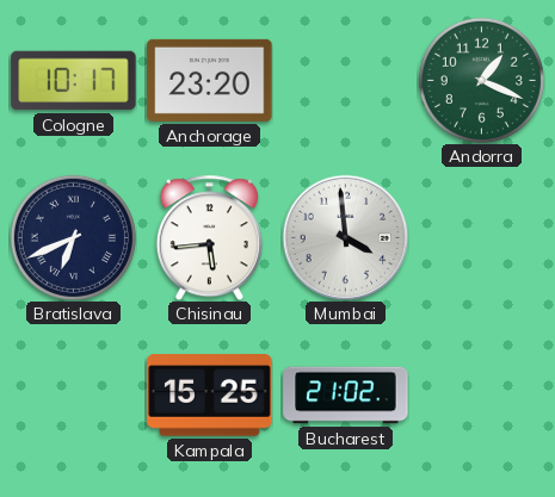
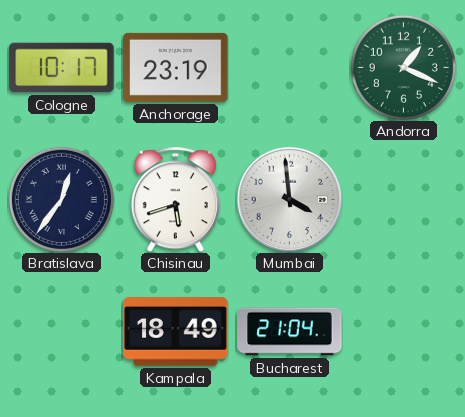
Anchorage: 23:20 -> 23:19 (176, 67)
Bratislava: 6:41 -> 12:36 (61, 199)
Chisinau: 5:44 -> 5:42 (175, 199)
Kampala: 15:25 -> 18:49 (176, 332)
Bucharest: 21:02 -> 21:04 (290, 332)
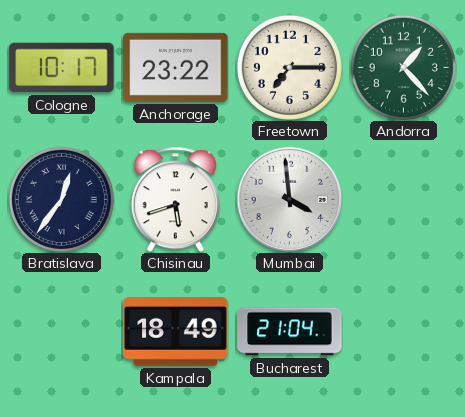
Anchorage: 23:19 -> 23:22 (176, 67)
Freetown: none -> 7:15 (289, 67)
Andorra: 1:19 -> 1:23 (403, 67)
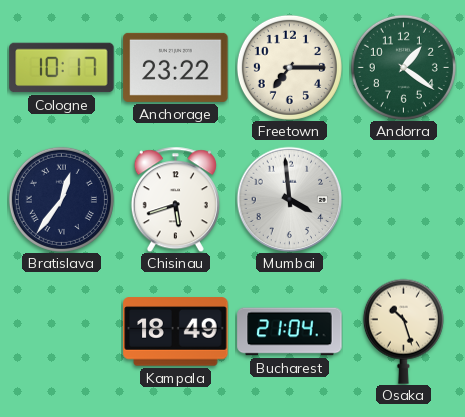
Andorra: 1:23 -> 1:21 (403, 67)
Osaka: none -> 10:27 (403, 331)
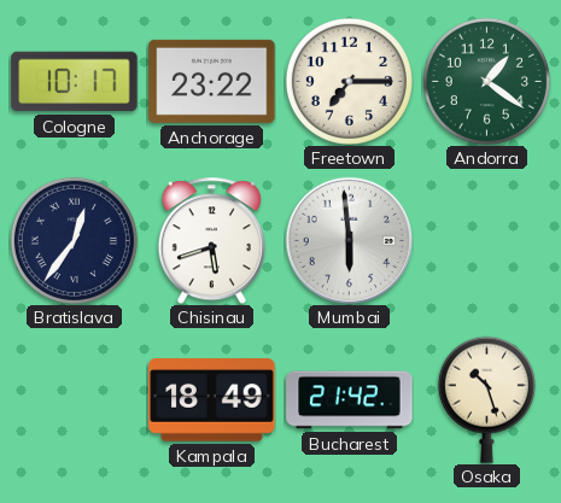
Mumbai: 3:59 -> 5:59 (349, 240)
Bucharest: 21:04 -> 21:42 (350, 400)
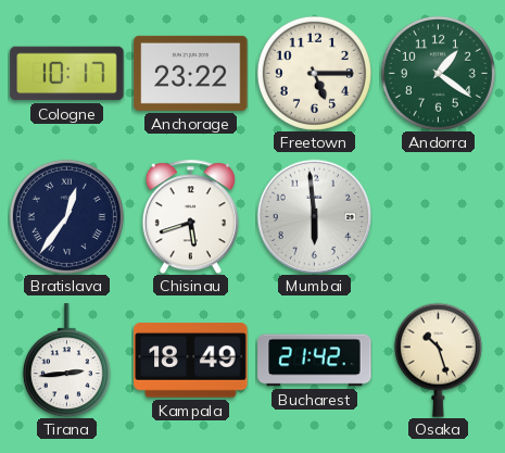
Freetown: 7:15 -> 5:15 (314, 73)
Tirana: none -> 2:44 (66, 361)
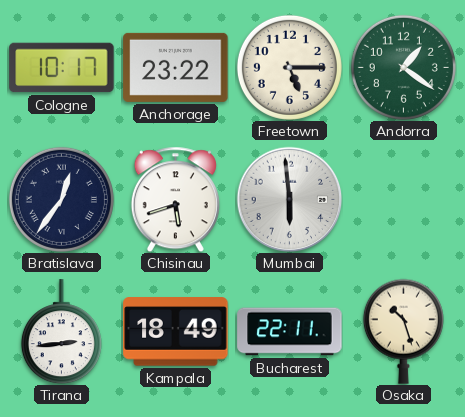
Bucharest: 21:42 -> 22:11 (290, 332)
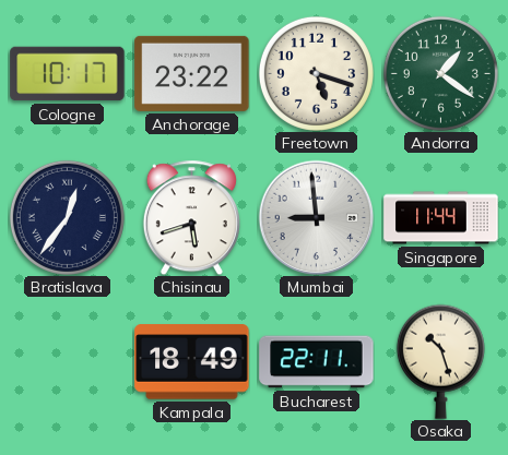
Freetown: 5:15 -> 5:18 (316, 73)
Mumbai: 5:59 -> 8:59 (316, 217)
Singapore: none -> 11:44 (441, 218)
Tirana: 2:44 -> none (61, 332)
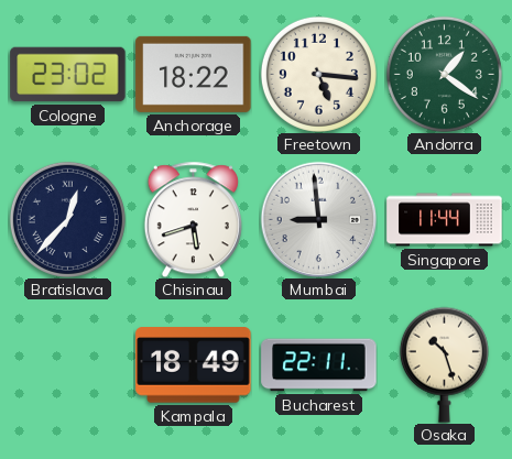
Cologne: 10:17 -> 23:02 (68, 75)
Anchorage: 23:22 -> 18:22 (194, 74)
Freetown: 5:18 -> 5:16 (318, 74)
Bratislava: 12:36 -> 12:37 (67, 219)
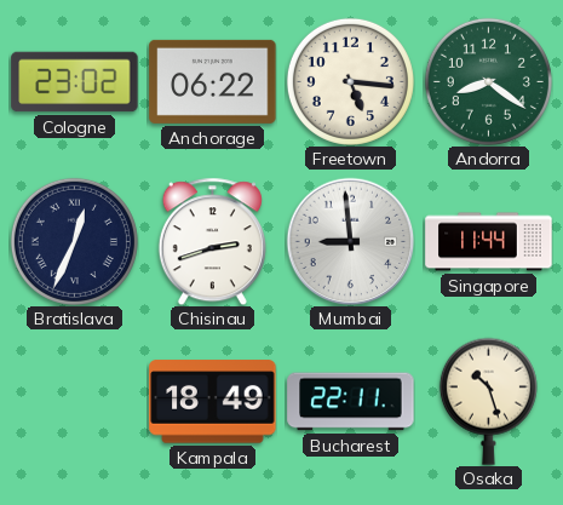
Anchorage: 18:22 -> 06:22 (213, 81)
Andorra: 1:21 -> 8:21 (488, 81)
Bratislava: 12:37 -> 12:34 (74, 241)
Chisinau: 5:42 -> 2:42 (212, 241)
